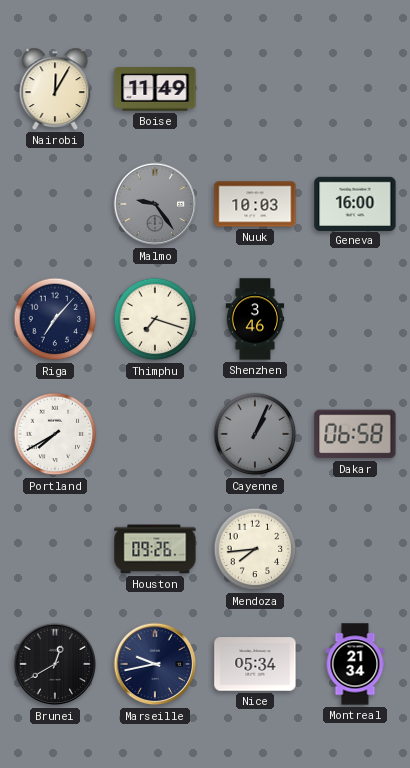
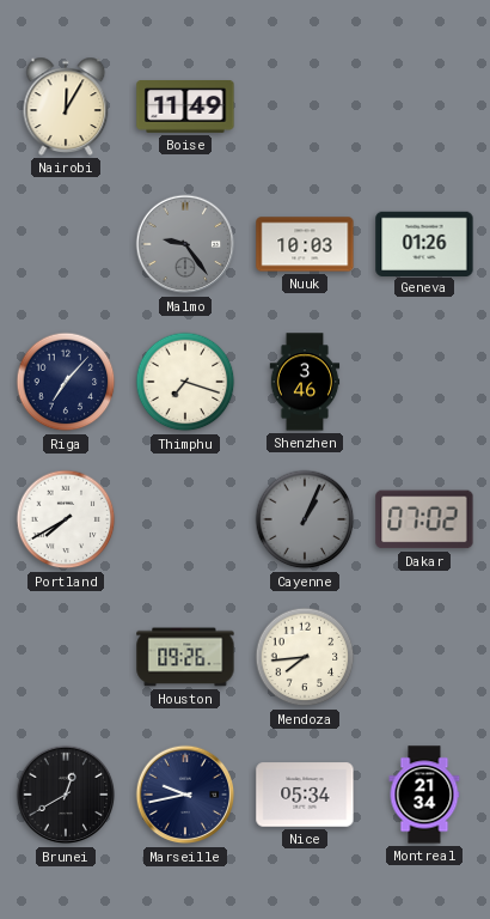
Geneva: 16:00 -> 01:26 (424, 243)
Dakar: 06:58 -> 07:02 (424, 519)
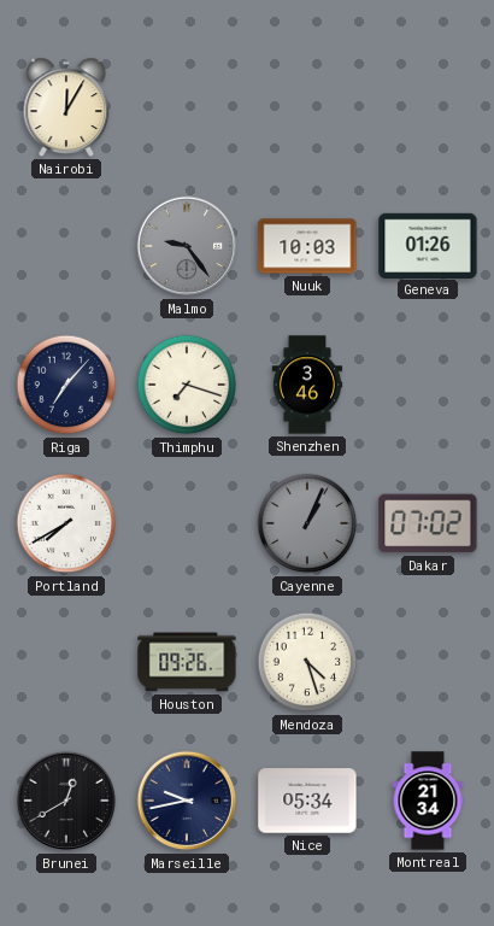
Boise: 11:49 -> none (185, 108)
Mendoza: 7:44 -> 4:27 (307, 662)
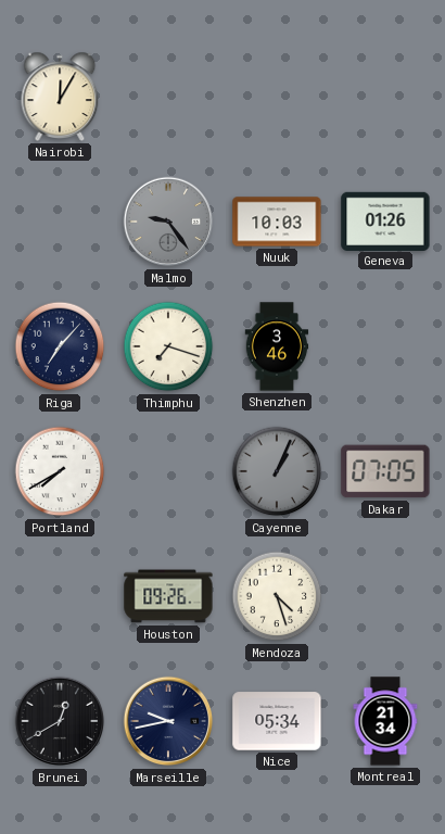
Dakar: 07:02 -> 07:05 (385, 471)
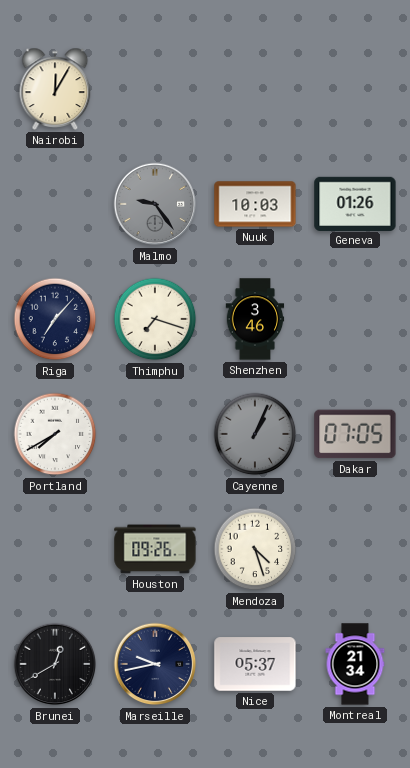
Nice: 05:34 -> 05:37 (255, 664)
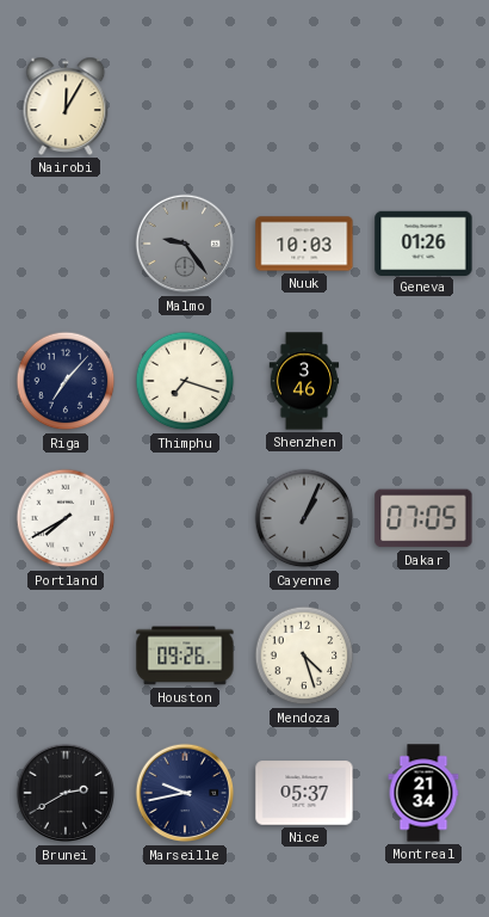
Brunei: 12:40 -> 2:40 (66, 793)
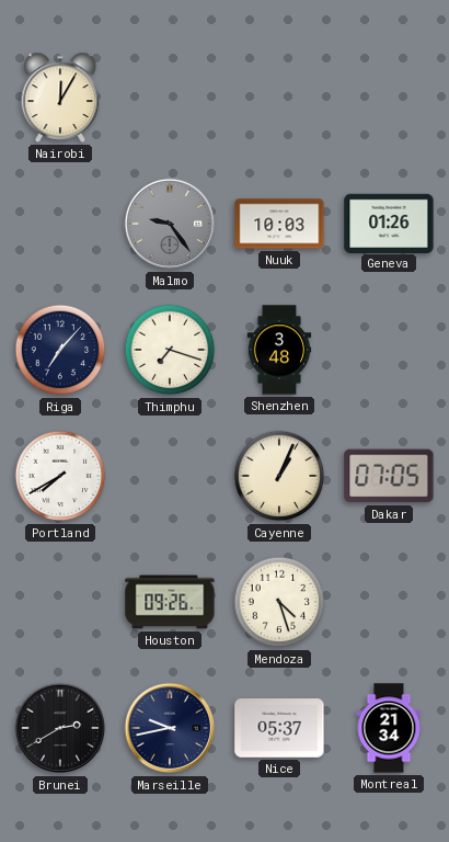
Shenzhen: 3:46 -> 3:48 (279, 350)
Cayenne dial: grey -> cream (279, 476)
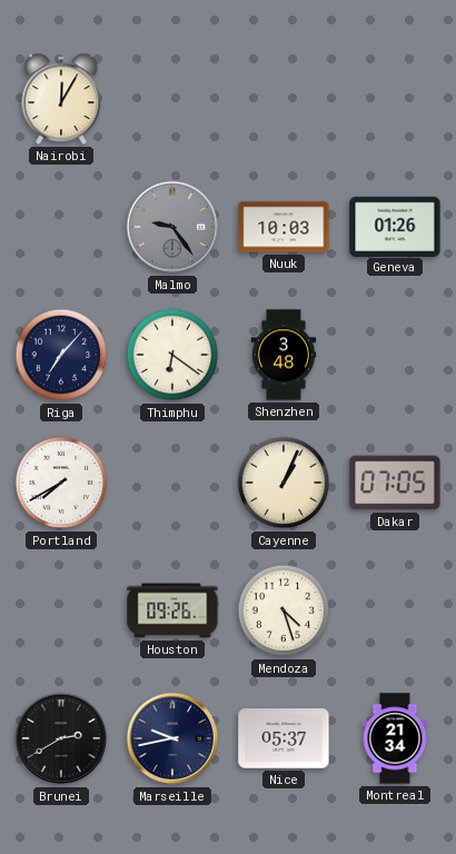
Thimphu: 7:18 -> 6:21 (172, 355)
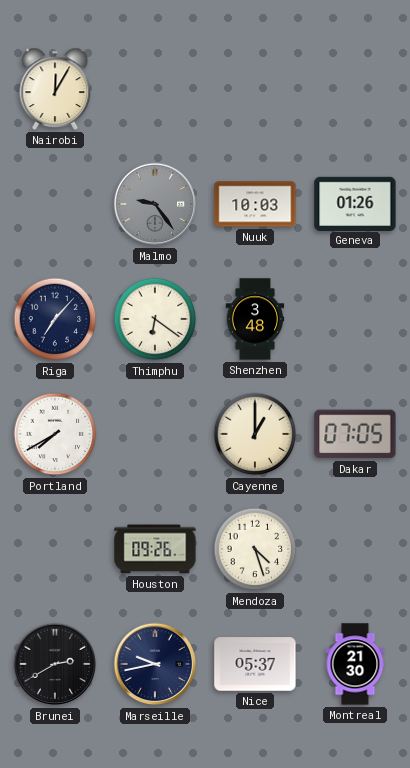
Cayenne: 1:04 -> 1:00 (255, 434)
Montreal: 21:34 -> 21:30 (355, 664)
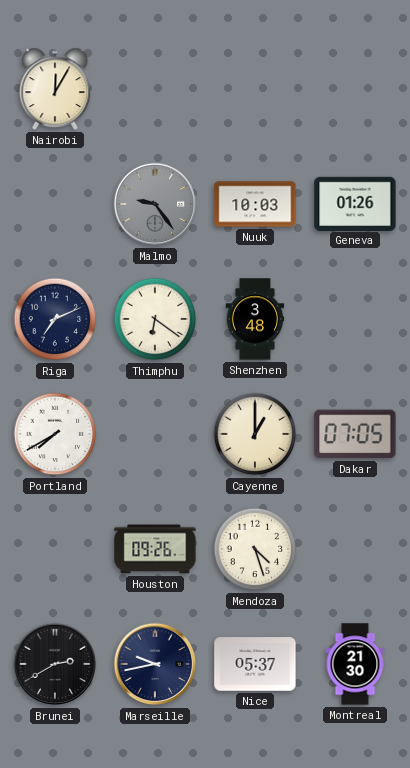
Riga: 7:07 -> 7:11 (55, 319)
